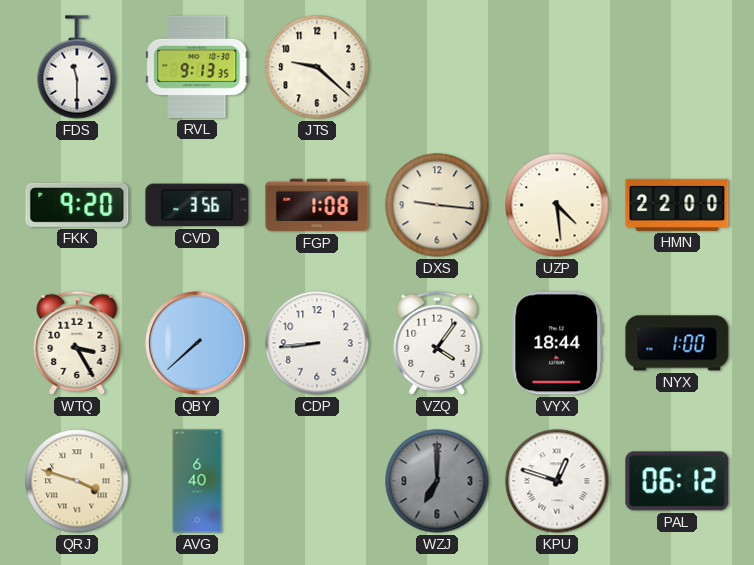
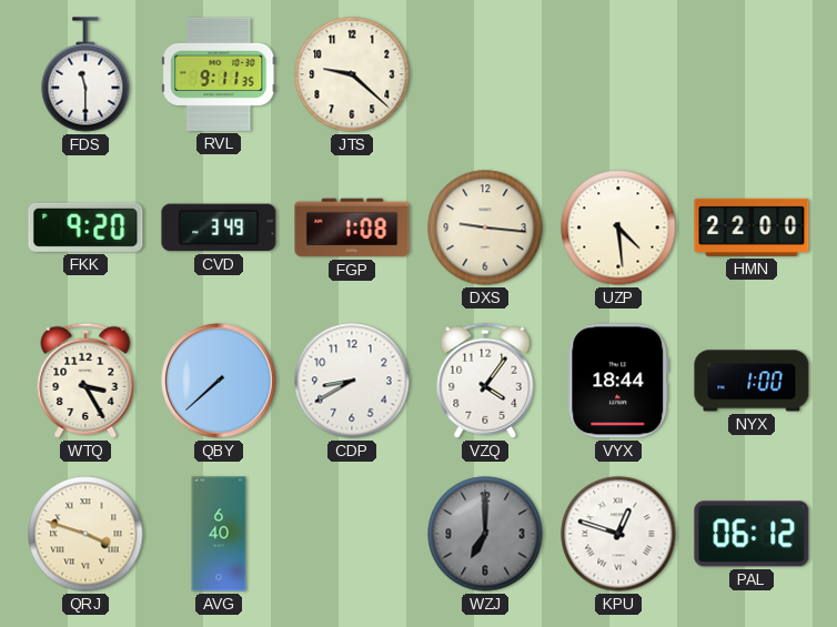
RVL: 9:13 -> 9:11 (219, 74)
CVD: 3:56 -> 3:49 (219, 227)
CDP: 8:44 -> 8:40 (352, 381)
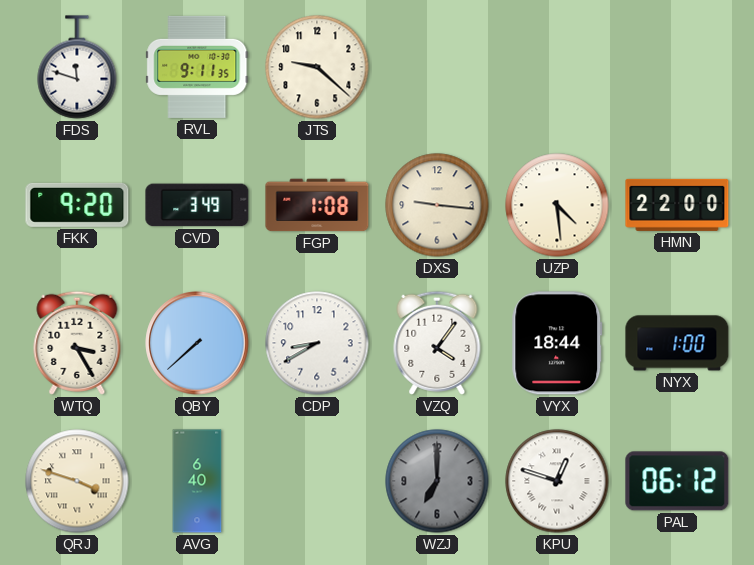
FDS: 11:30 -> 11:48 (77, 67)
